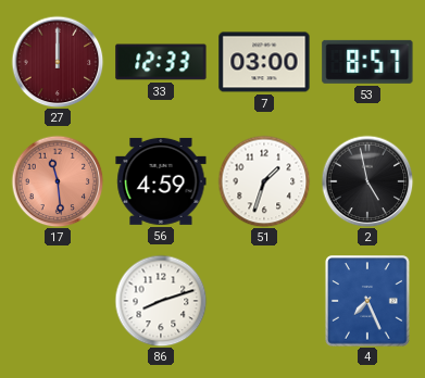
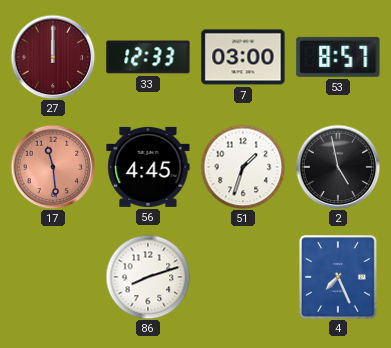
56: 4:59 -> 4:45 (148, 167)
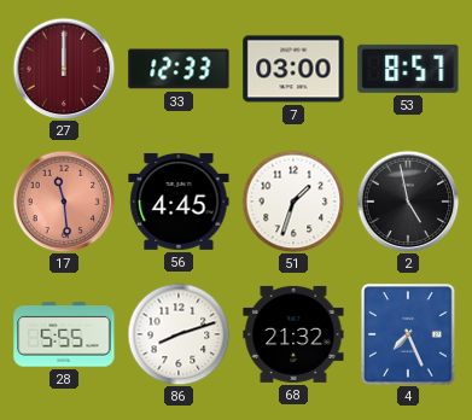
28: none -> 5:55 (64, 334)
68: none -> 21:32 (293, 334)
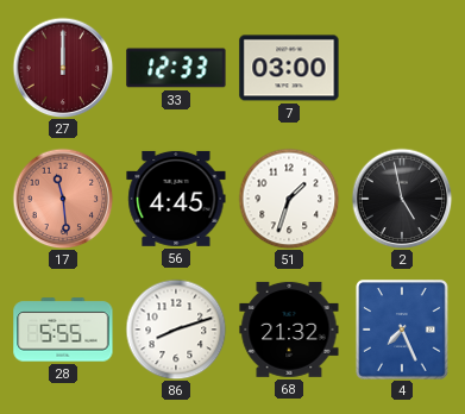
53: 8:57 -> none (408, 69)
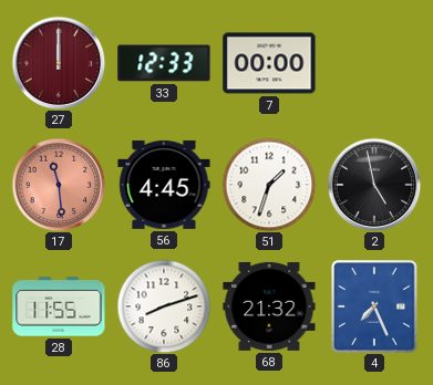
7: 03:00 -> 00:00 (269, 63)
28: 5:55 -> 11:55 (59, 306)
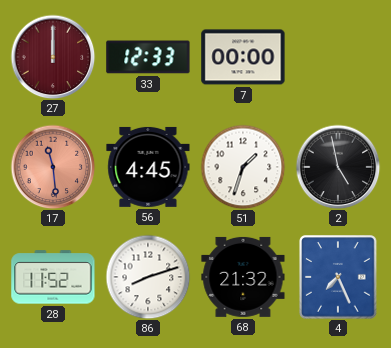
28: 11:55 -> 11:52 (53, 277)
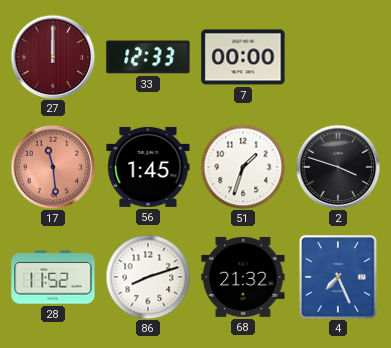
56: 4:45 -> 1:45 (148, 167)
2: 4:58 -> 3:48 (338, 167)
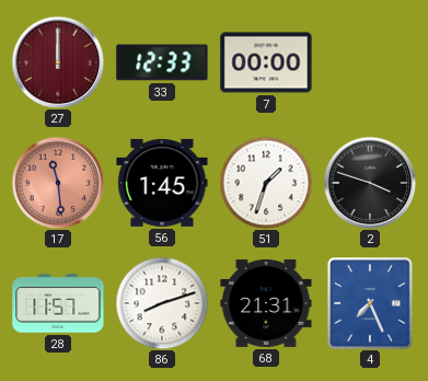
28: 11:52 -> 11:57 (58, 303)
68: 21:32 -> 21:31 (266, 303)
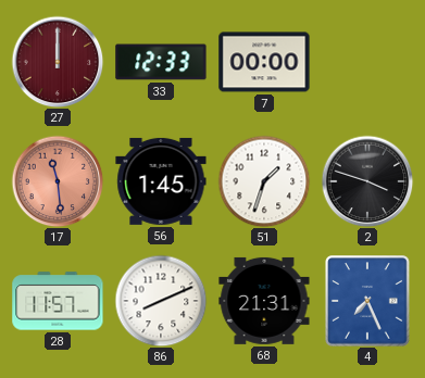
86: 8:12 -> 8:11 (161, 301)
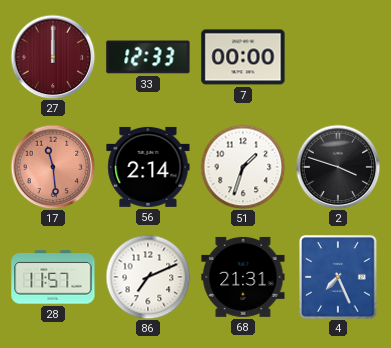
56: 1:45 -> 2:14 (148, 167)
86: 8:11 -> 7:11 (148, 277)
